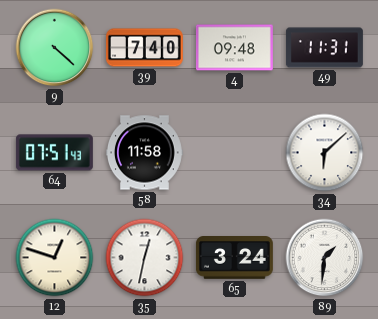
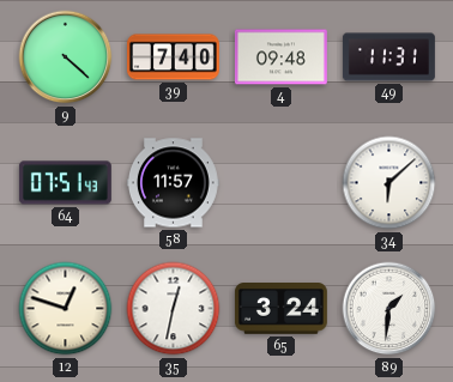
58: 11:58 -> 11:57 (173, 183)
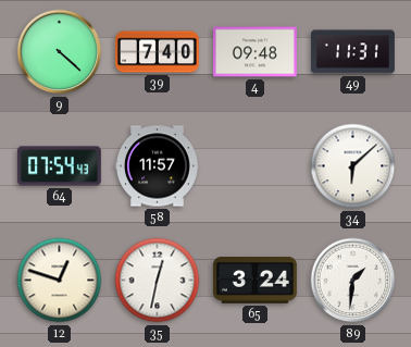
64: 07:51 -> 07:54 (59, 166)
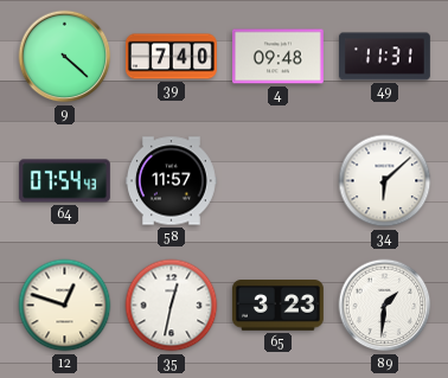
65: 3:24 -> 3:23 (277, 306)
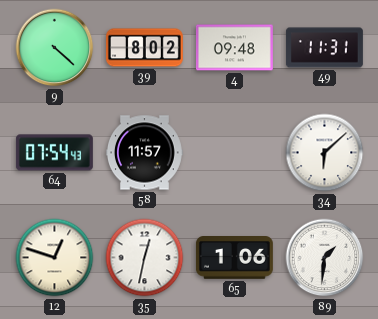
39: 7:40 -> 8:02 (145, 48)
65: 3:23 -> 1:06 (234, 258)
